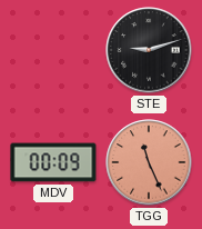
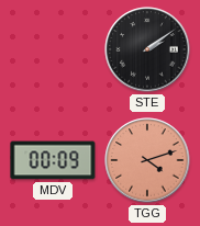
STE: 9:12 -> 2:09 (147, 49)
TGG: 11:26 -> 4:12 (147, 160)
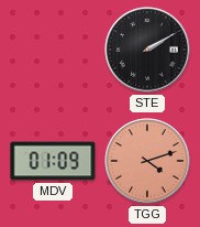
STE: 2:09 -> 2:10 (147, 50)
MDV: 00:09 -> 01:09 (53, 161)
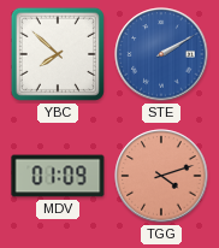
YBC: none -> 7:52 (58, 54)
STE dial: black -> blue (161, 54)
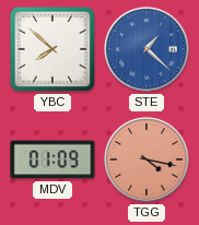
STE: 2:10 -> 1:22 (147, 49)
TGG: 4:12 -> 4:17 (147, 159)
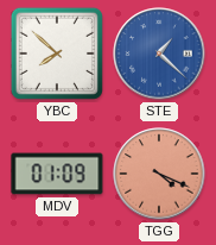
TGG: 4:17 -> 4:19 (159, 174)
